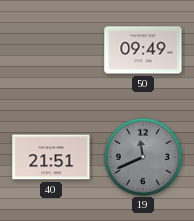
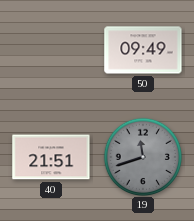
19: 11:41 -> 11:42 (142, 156)
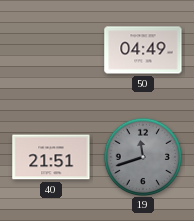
50: 09:49 -> 04:49 (143, 50)
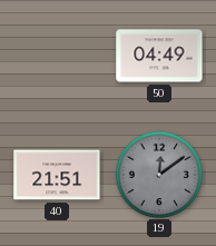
19: 11:42 -> 12:09 (158, 174)
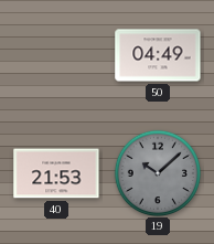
40: 21:51 -> 21:53 (56, 173)
19: 12:09 -> 10:08 (157, 172)
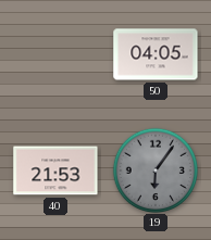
50: 04:49 -> 04:05 (156, 54)
19: 10:08 -> 6:06 (154, 169)
